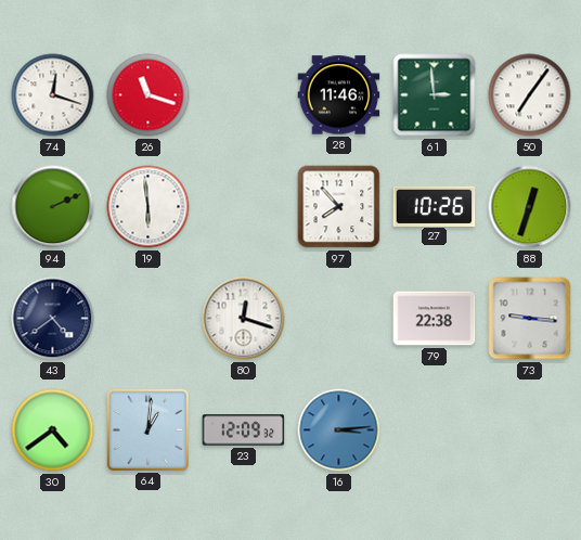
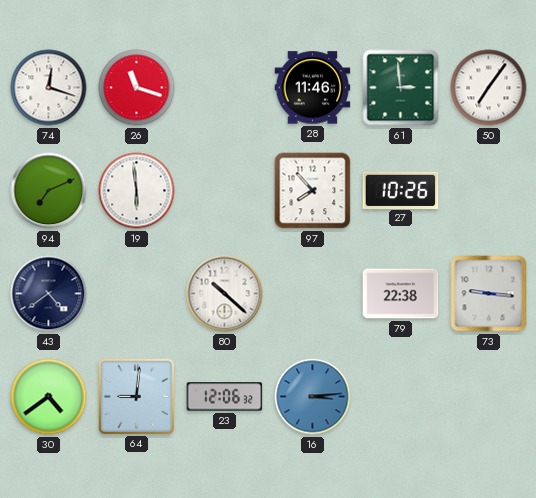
94: 2:11 -> 7:11 (49, 191)
88: 12:33 -> none (530, 207)
80: 12:18 -> 10:22 (225, 294)
64: 1:01 -> 9:01 (136, 396)
23: 12:09 -> 12:06 (225, 397)
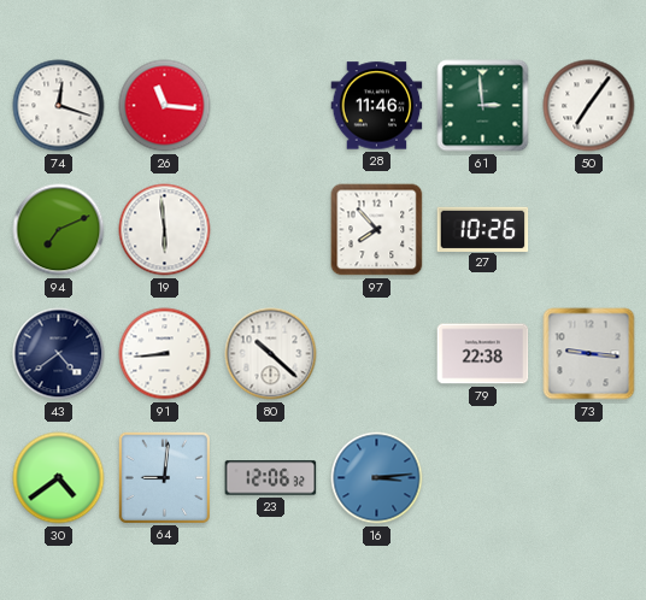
26: 11:18 -> 11:16 (165, 106)
91: none -> 8:44 (165, 354)
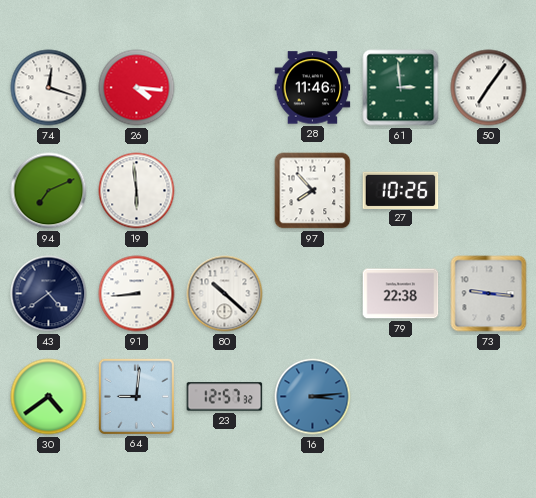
26: 11:16 -> 4:16 (137, 88)
23: 12:06 -> 12:57 (225, 397)
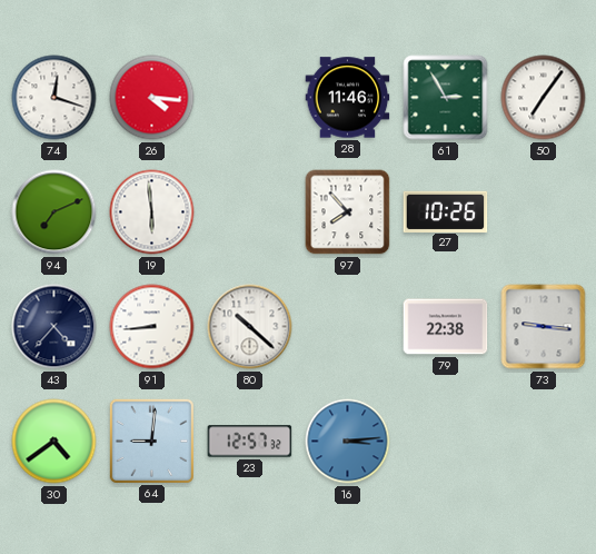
61: 2:59 -> 2:55 (446, 98)
43: 4:39 -> 4:37 (54, 327)
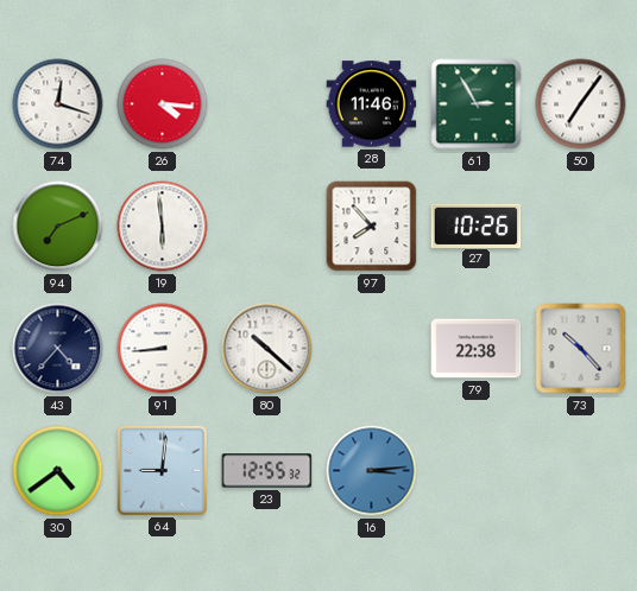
73: 9:16 -> 10:23 (581, 349)
23: 12:57 -> 12:55 (267, 471)
